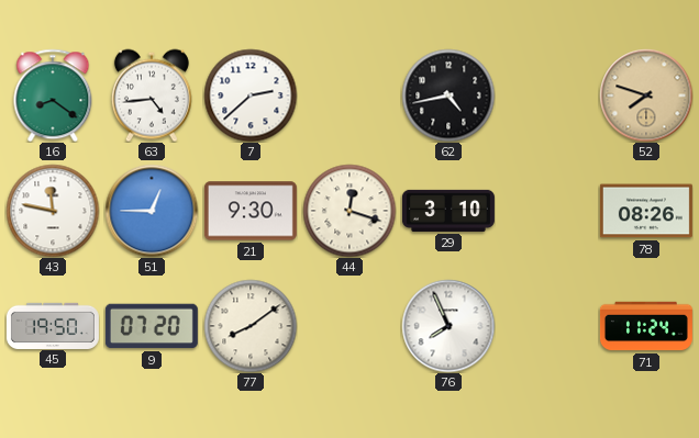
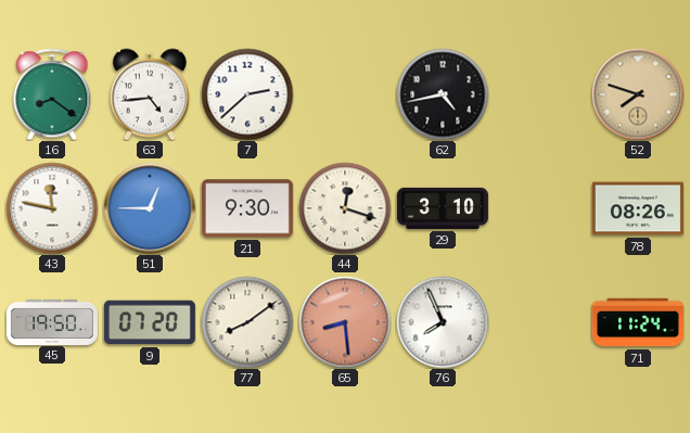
65: none -> 8:29 (345, 322)
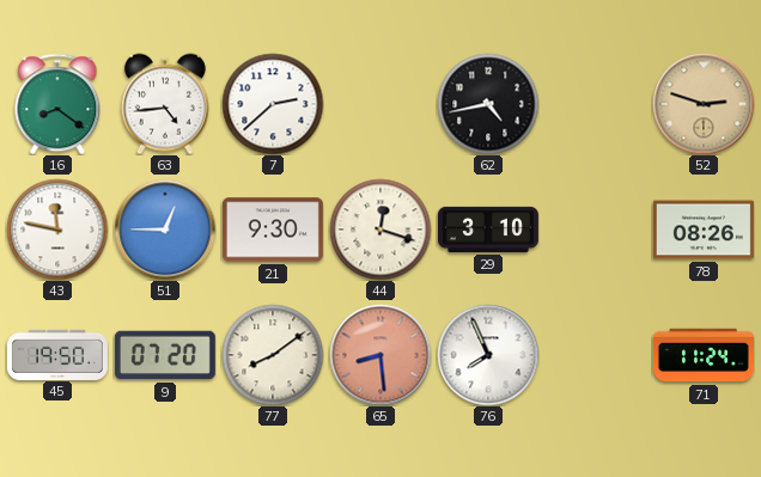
52: 7:48 -> 2:48 (704, 104)
